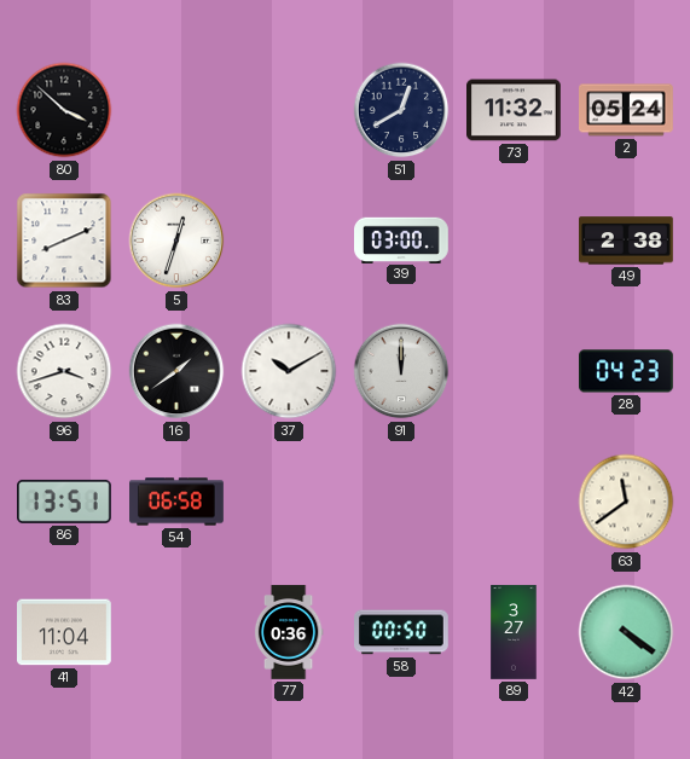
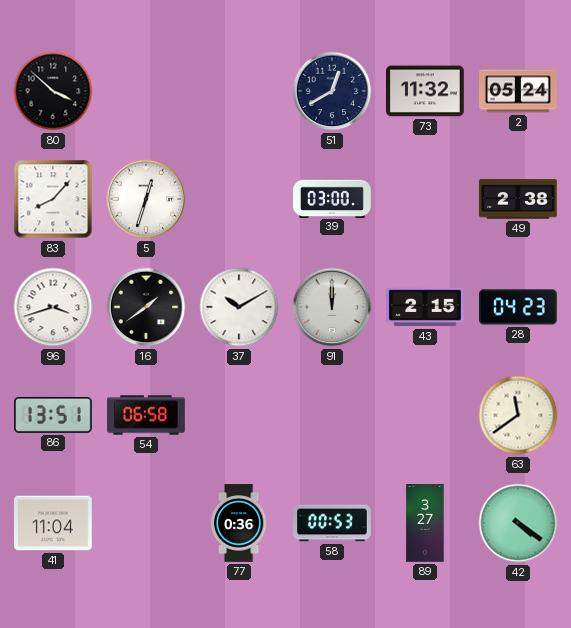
83: 8:11 -> 8:07 (53, 199)
43: none -> 2:15 (426, 307)
58: 00:50 -> 00:53 (333, 523)
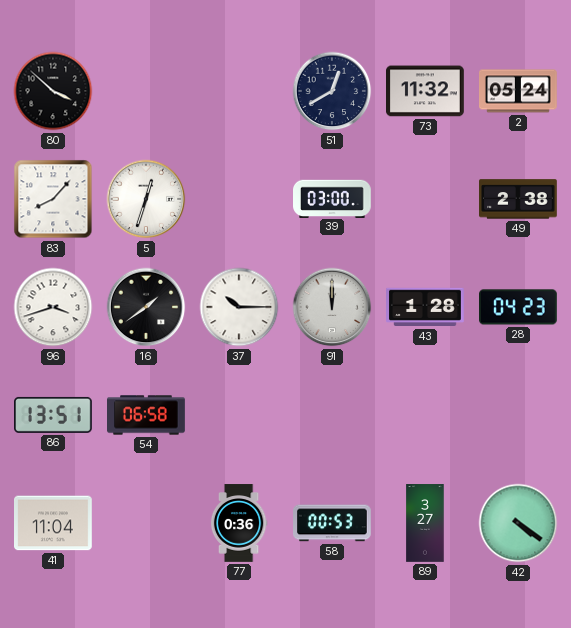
37: 10:10 -> 10:15 (239, 307)
43: 2:15 -> 1:28 (426, 307)
63: 11:39 -> none (518, 415)
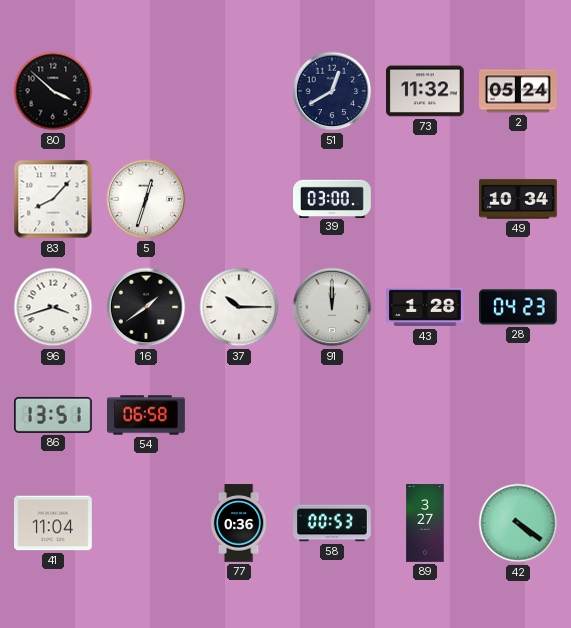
49: 2:38 -> 10:34 (519, 199)
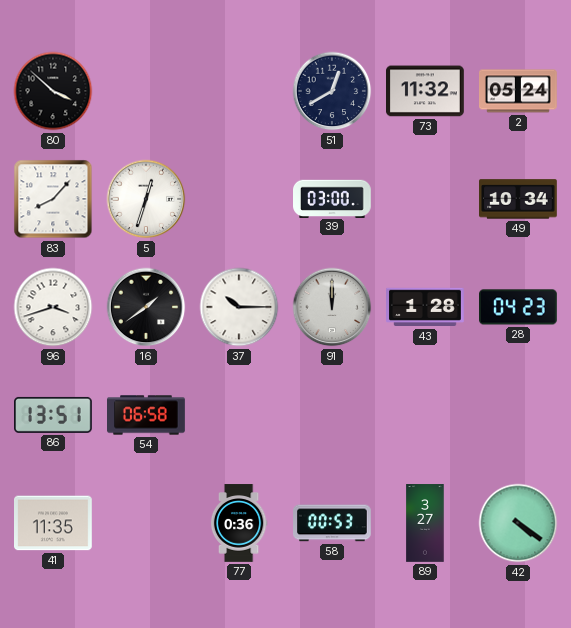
41: 11:04 -> 11:35 (54, 523)
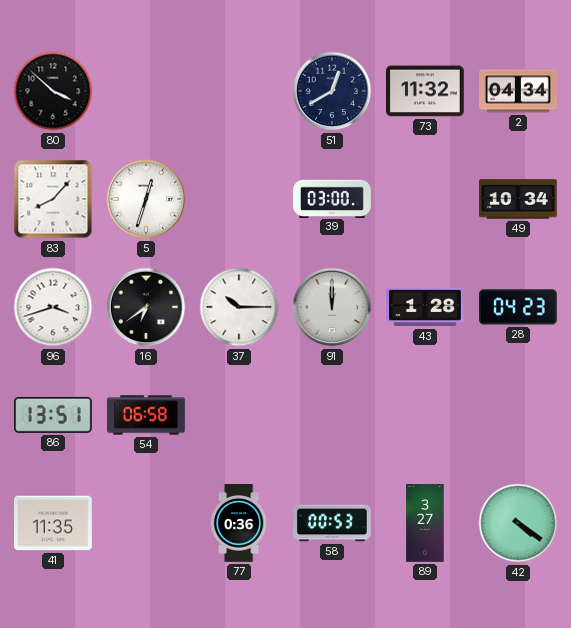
2: 05:24 -> 04:34 (519, 91)
16: 1:39 -> 6:39 (146, 307)
